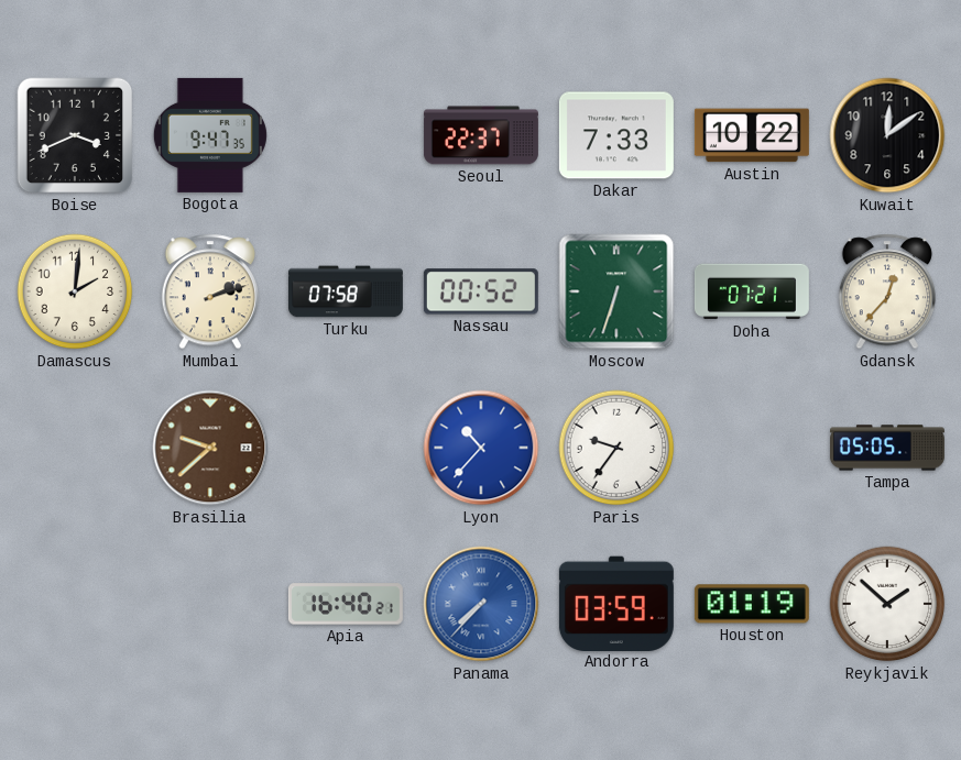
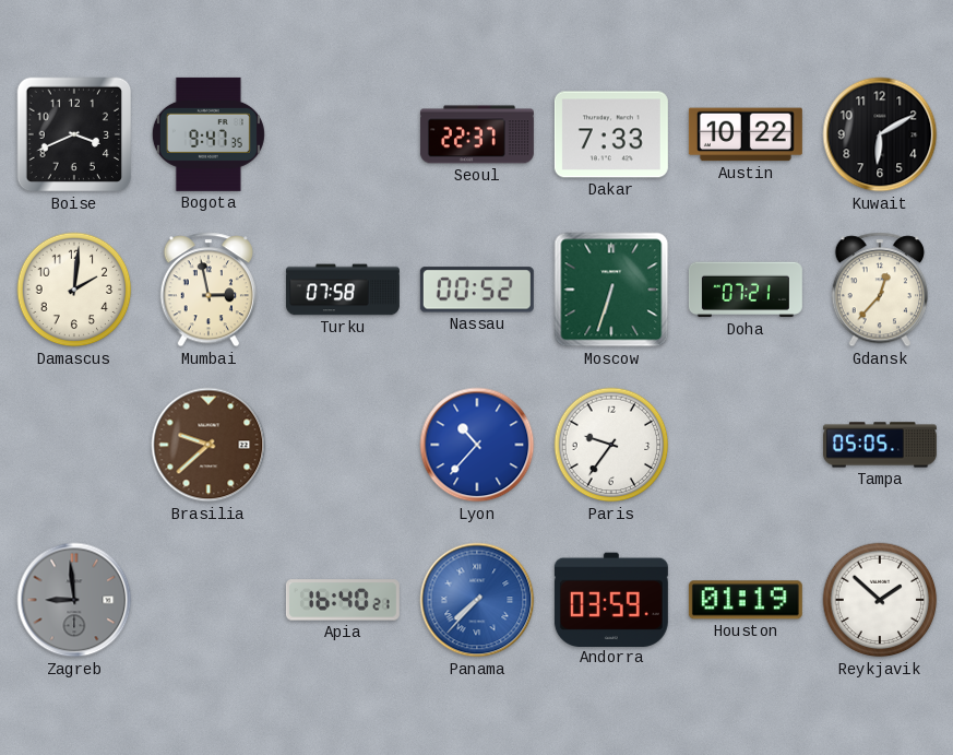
Kuwait: 12:09 -> 6:10 (880, 134)
Mumbai: 2:12 -> 2:58 (207, 290)
Zagreb: none -> 8:59 (74, 600)
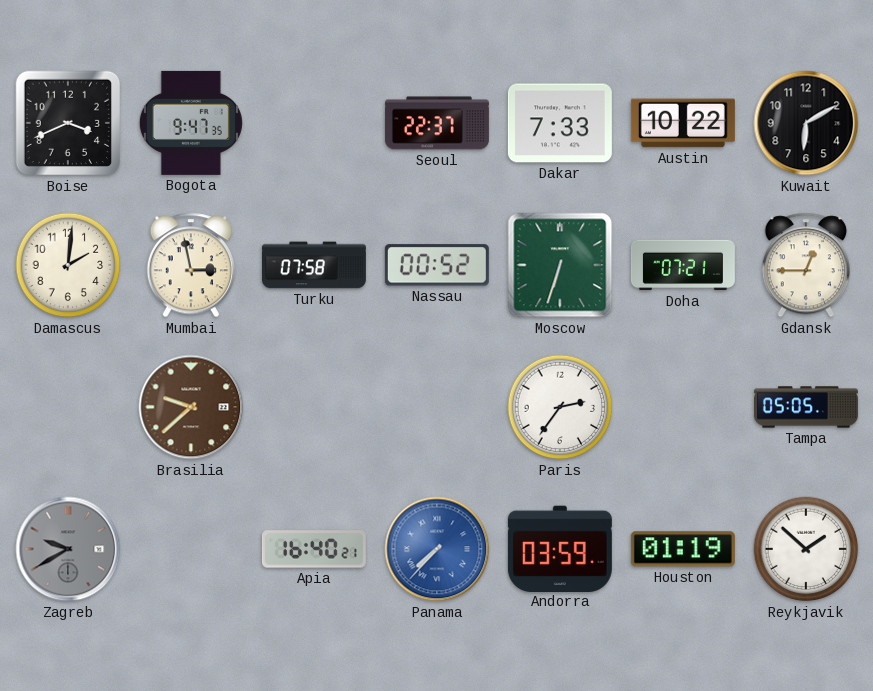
Gdansk: 12:37 -> 12:45 (805, 265)
Lyon: 10:37 -> none (477, 445)
Paris: 9:36 -> 2:36 (560, 407)
Zagreb: 8:59 -> 9:40 (68, 549)
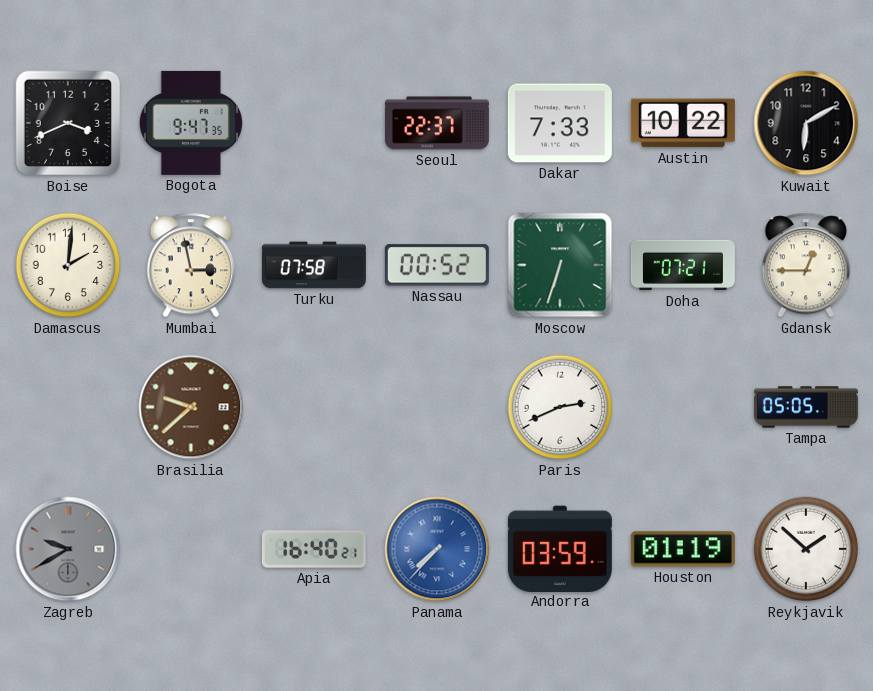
Paris: 2:36 -> 2:41 (560, 407)
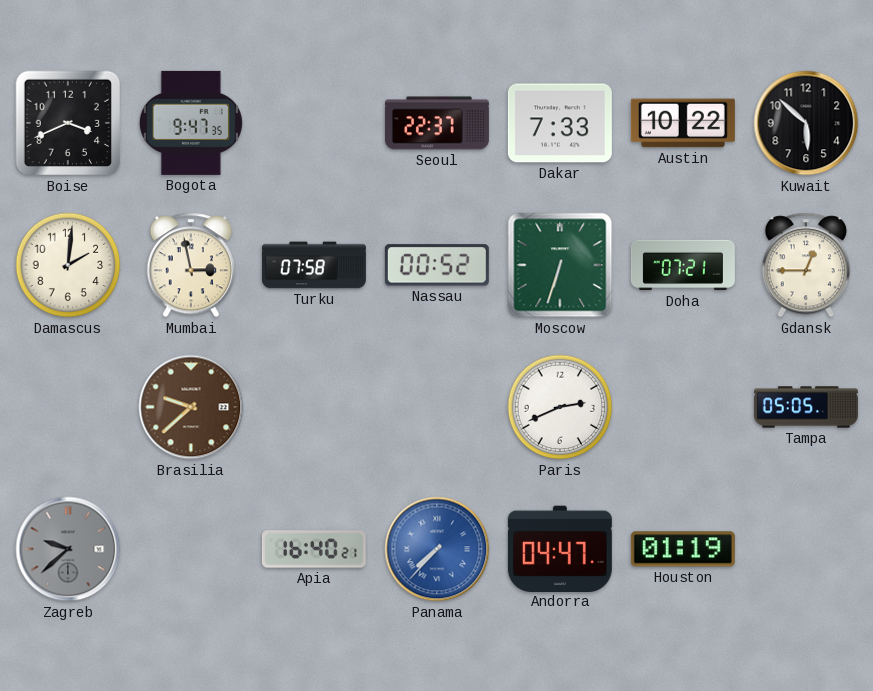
Kuwait: 6:10 -> 5:52 (806, 123)
Zagreb: 9:40 -> 9:38 (68, 549)
Andorra: 03:59 -> 04:47 (560, 548)
Reykjavik: 1:52 -> none (806, 549)
